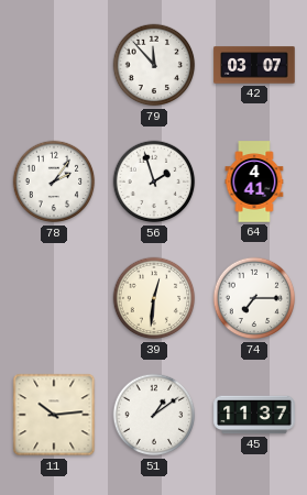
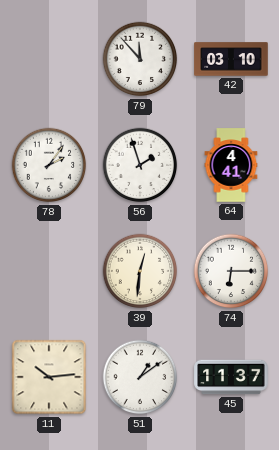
42: 03:07 -> 03:10 (231, 59)
74: 7:15 -> 6:15 (231, 271)
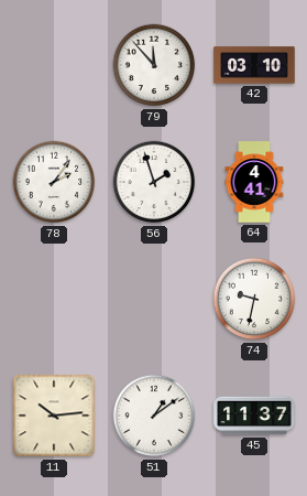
39: 12:31 -> none (140, 271)
74: 6:15 -> 9:32 (254, 299)
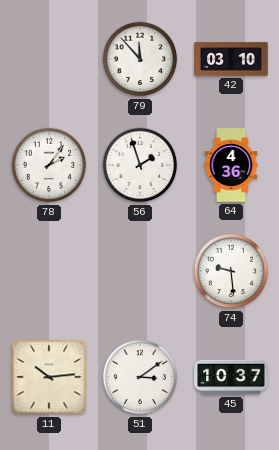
64: 4:41 -> 4:36 (231, 165)
74: 9:32 -> 9:29 (231, 271)
51: 1:09 -> 3:09 (140, 377)
45: 11:37 -> 10:37 (231, 377)
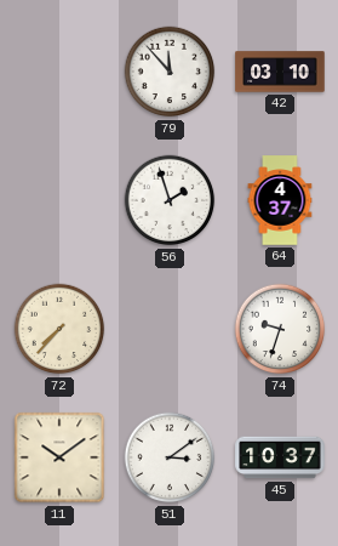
78: 2:06 -> none (49, 165)
64: 4:36 -> 4:37 (280, 200)
72: none -> 7:37 (59, 329)
74: 9:29 -> 9:33 (280, 329)
11: 10:14 -> 10:09 (59, 457)
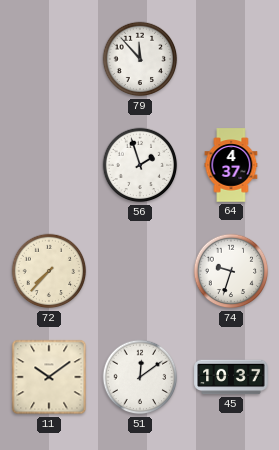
42: 03:10 -> none (280, 72)
51: 3:09 -> 12:09 (140, 377)
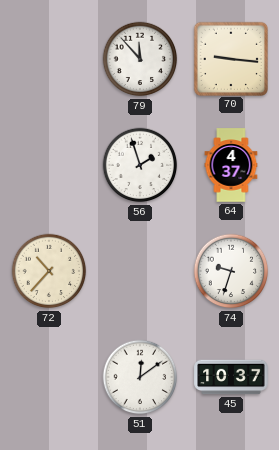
70: none -> 9:16 (230, 58)
72: 7:37 -> 10:37 (49, 271)
11: 10:09 -> none (49, 377)
